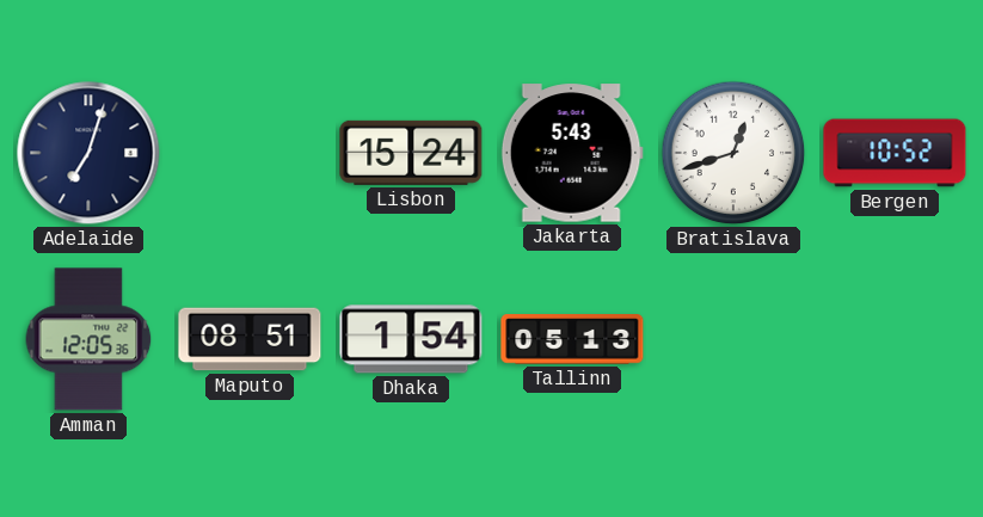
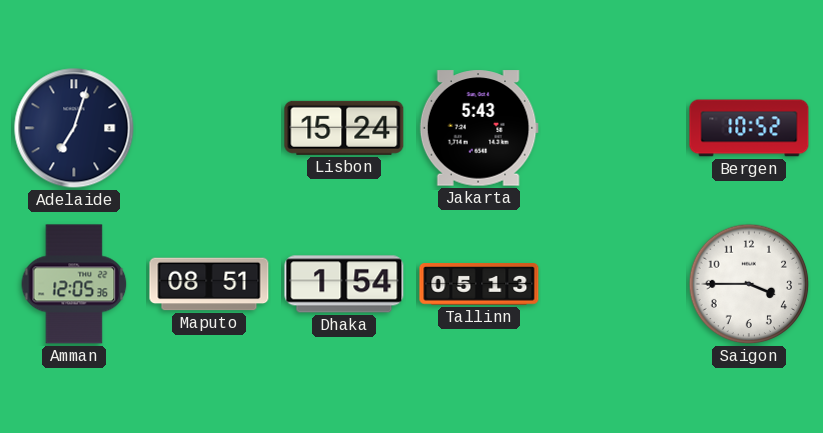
Bratislava: 12:42 -> none (733, 153)
Saigon: none -> 3:45 (749, 284)
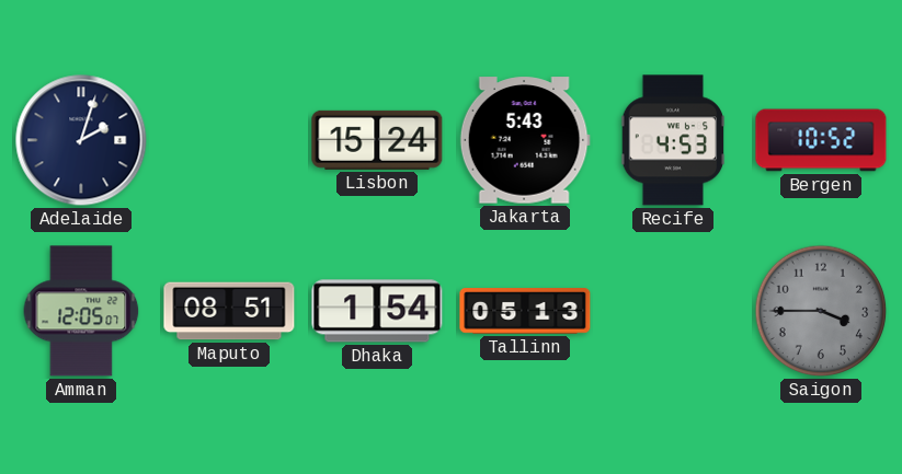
Adelaide: 7:03 -> 2:03 (81, 140)
Recife: none -> 4:53 (673, 140)
Amman: 12:05:36 -> 12:05:07 (81, 311)
Saigon dial: white -> grey (821, 311)
